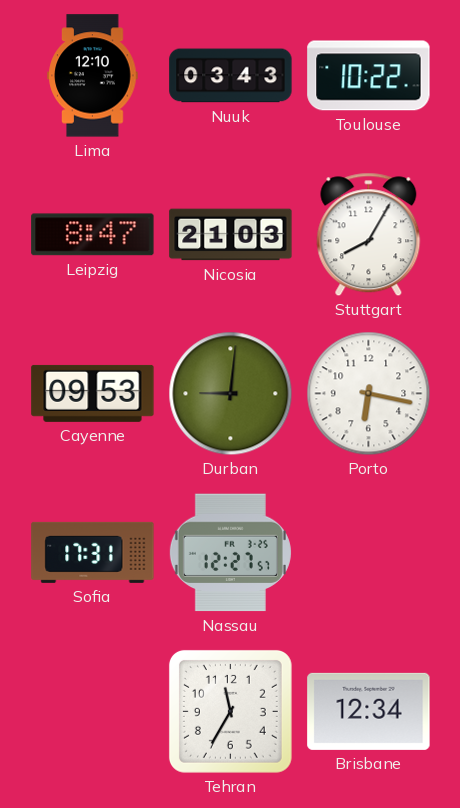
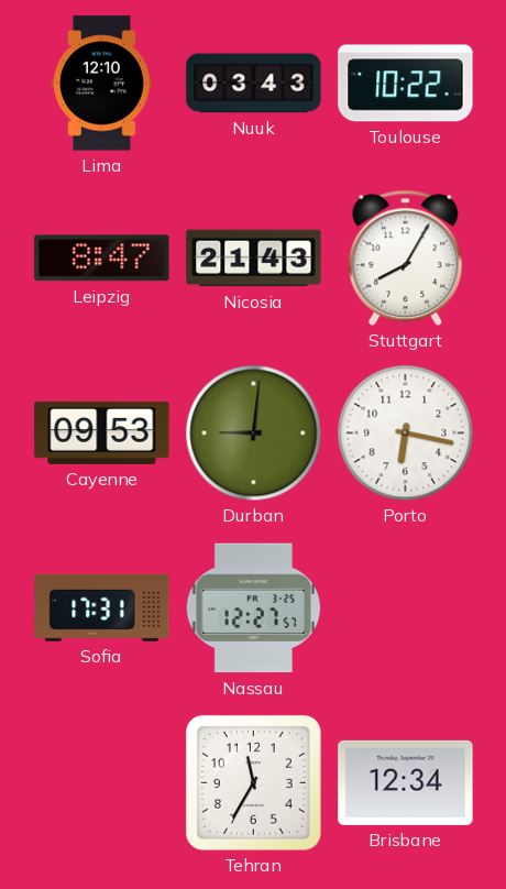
Nicosia: 21:03 -> 21:43 (254, 259)
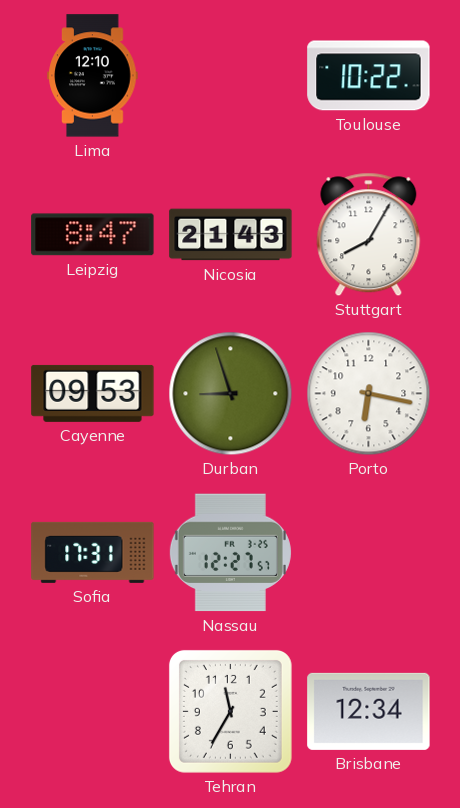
Nuuk: 03:43 -> none (254, 84)
Durban: 9:01 -> 8:57 (231, 394)
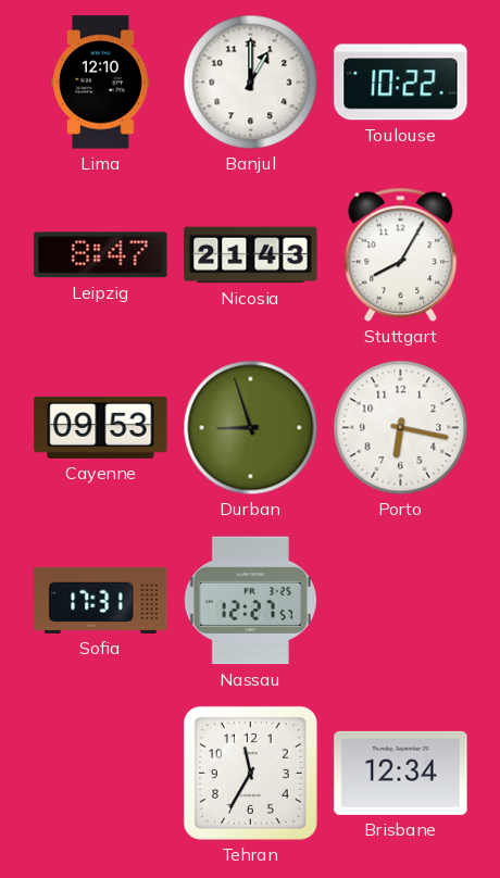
Banjul: none -> 1:00 (251, 83)
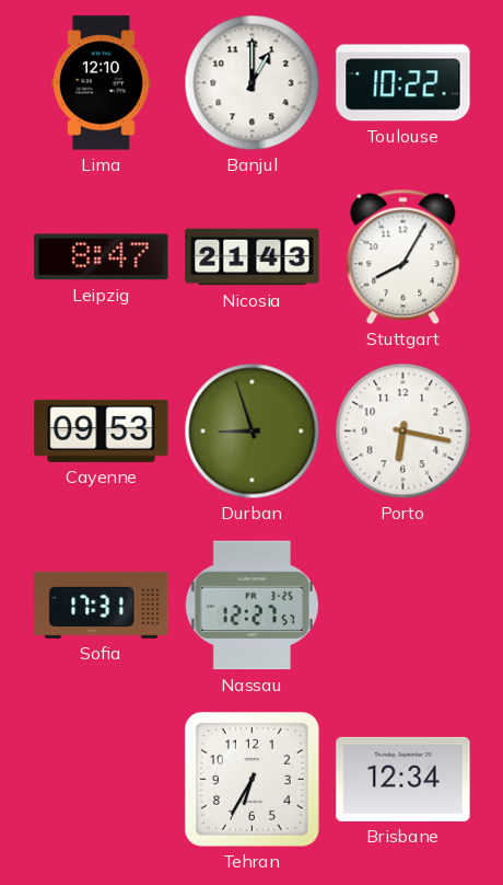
Tehran: 11:35 -> 6:35 (251, 779)
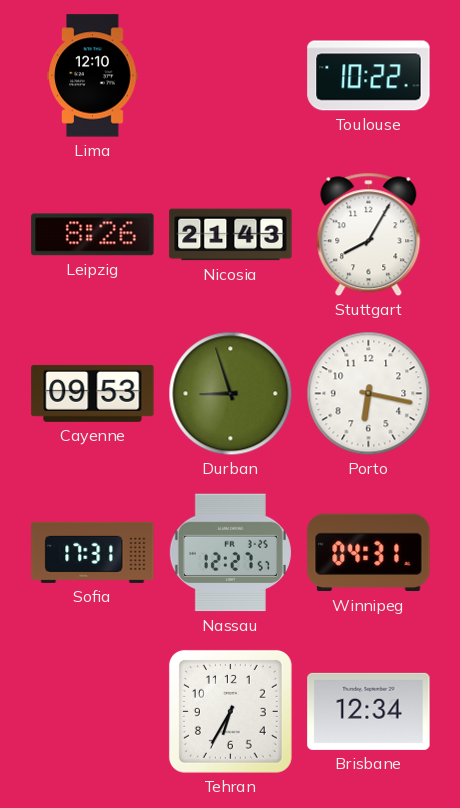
Banjul: 1:00 -> none (253, 83)
Leipzig: 8:47 -> 8:26 (93, 235)
Winnipeg: none -> 04:31 (369, 553)
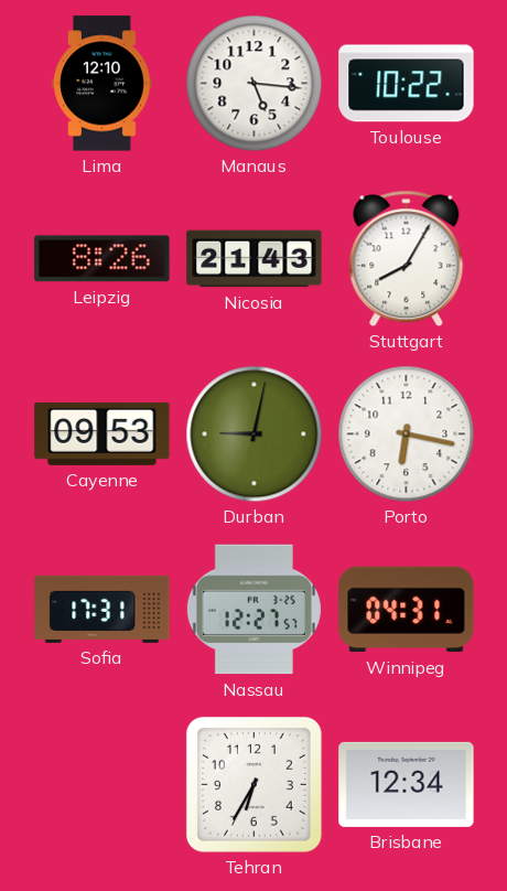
Manaus: none -> 5:16 (255, 84)
Durban: 8:57 -> 9:02 (255, 434)
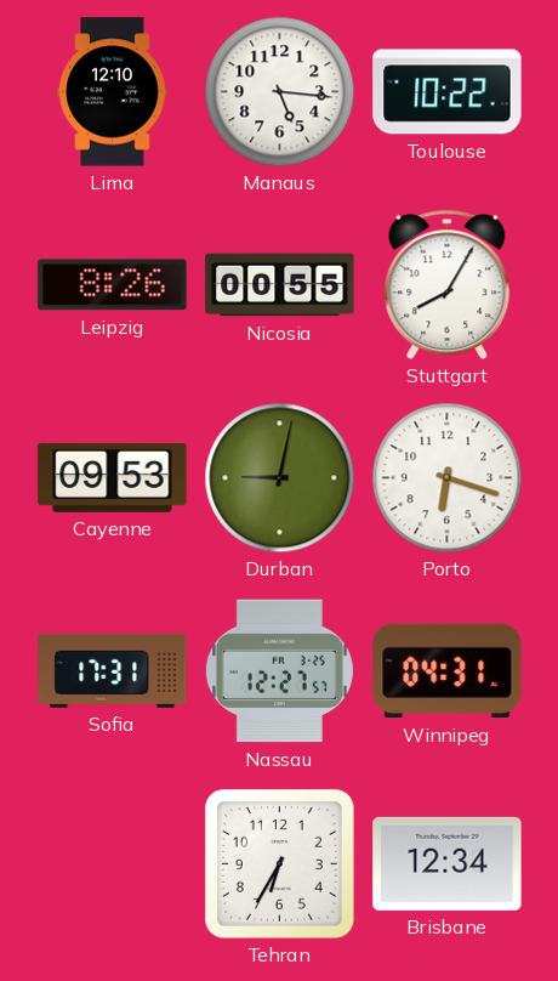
Nicosia: 21:43 -> 00:55 (280, 285)
Porto: 6:17 -> 6:18 (448, 478)
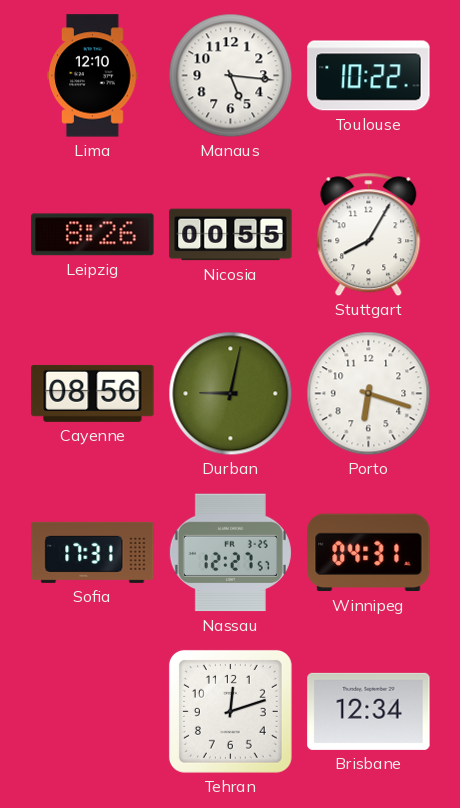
Cayenne: 09:53 -> 08:56 (93, 393)
Tehran: 6:35 -> 12:12 (230, 711)
